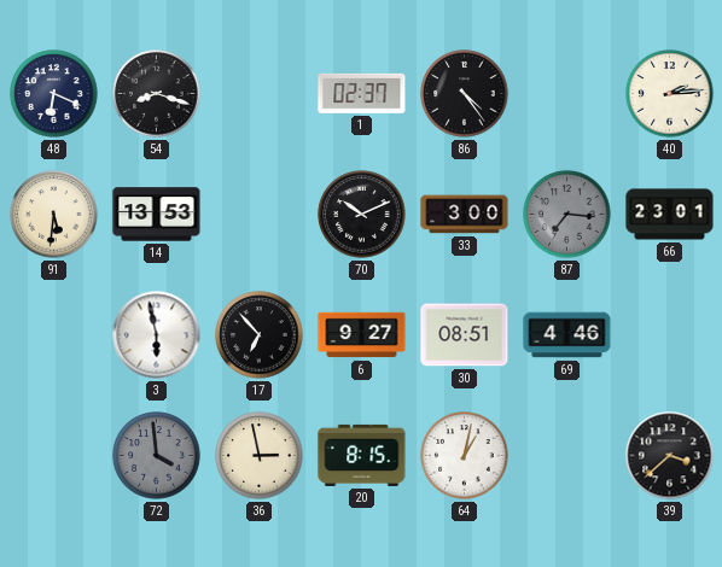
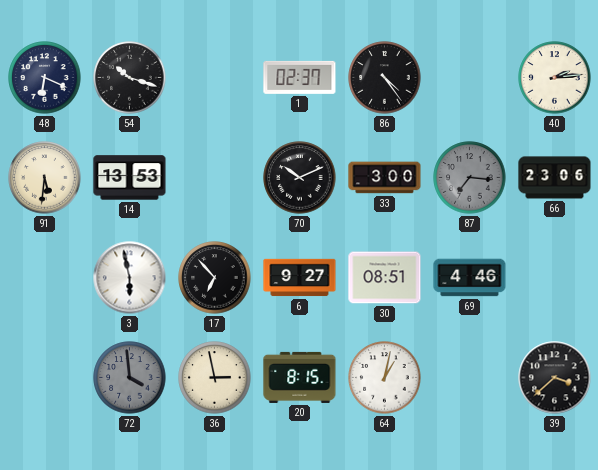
54: 8:18 -> 10:18 (130, 78)
66: 23:01 -> 23:06 (555, 178)
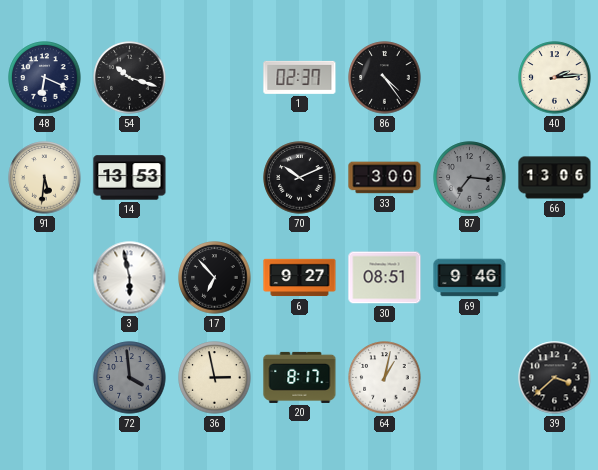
66: 23:06 -> 13:06 (555, 178)
69: 4:46 -> 9:46 (470, 278)
20: 8:15 -> 8:17 (300, 377)
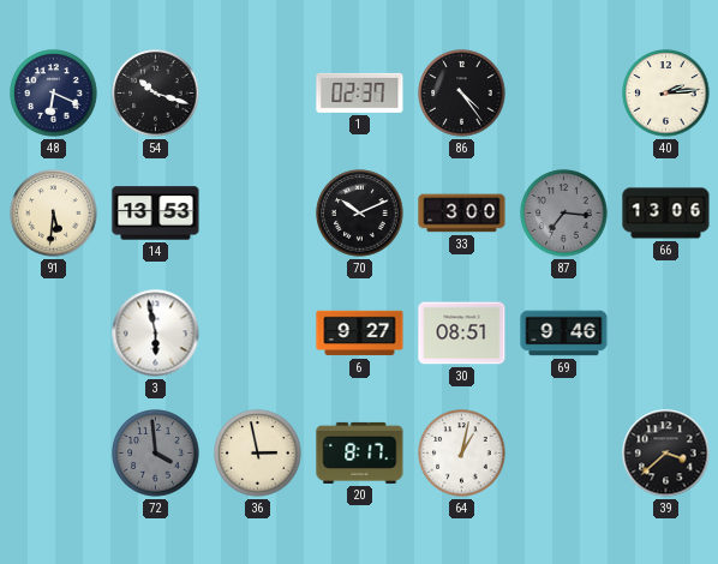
17: 6:53 -> none (215, 278)
